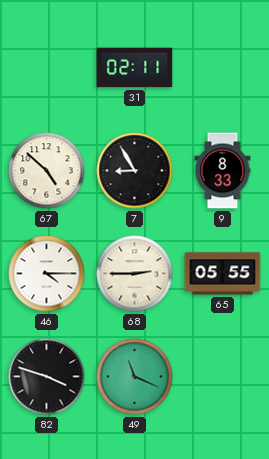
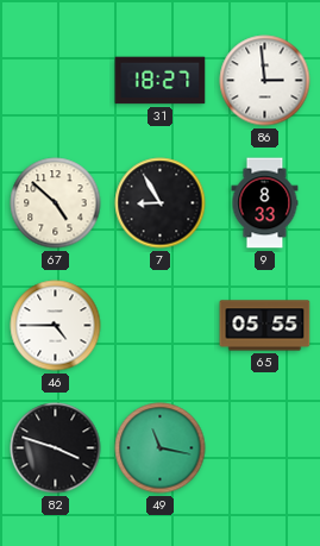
31: 02:11 -> 18:27 (161, 81)
86: none -> 2:59 (265, 81)
46: 4:15 -> 4:45 (56, 326)
68: 2:45 -> none (135, 274)
49: 11:19 -> 11:17 (161, 448)
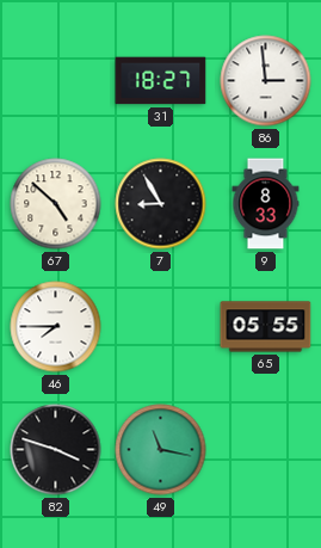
46: 4:45 -> 7:45 (56, 327)
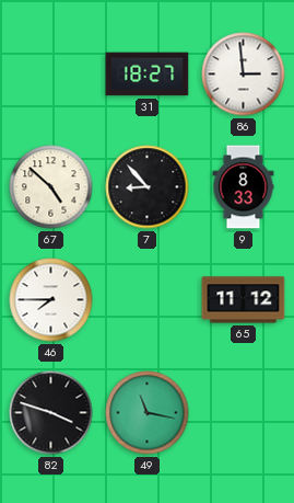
7: 8:55 -> 8:53 (148, 187)
65: 05:55 -> 11:12 (244, 300)
